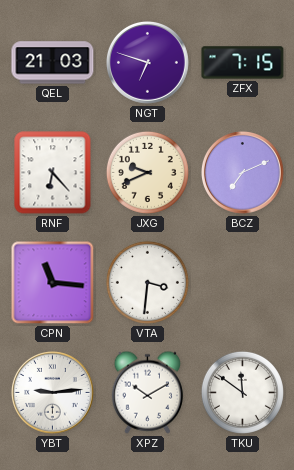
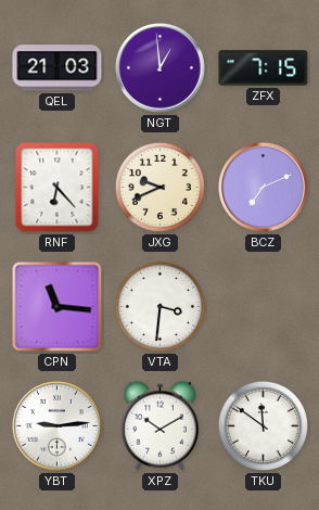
NGT: 6:48 -> 12:59 (159, 67)
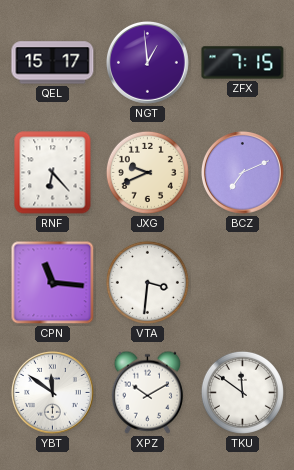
QEL: 21:03 -> 15:17 (53, 63)
YBT: 9:14 -> 11:51 (52, 392)
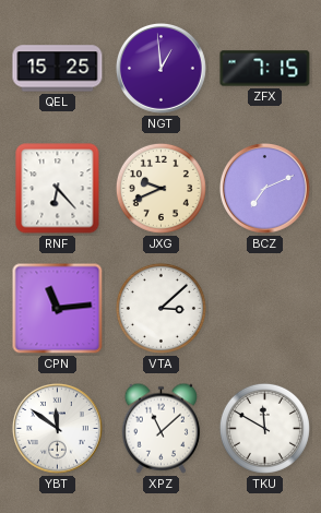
QEL: 15:17 -> 15:25 (58, 69)
CPN: 11:16 -> 11:14 (58, 309)
VTA: 3:31 -> 3:08 (160, 308)
XPZ: 10:10 -> 11:08 (160, 428)
TKU: 11:51 -> 11:50 (264, 428)
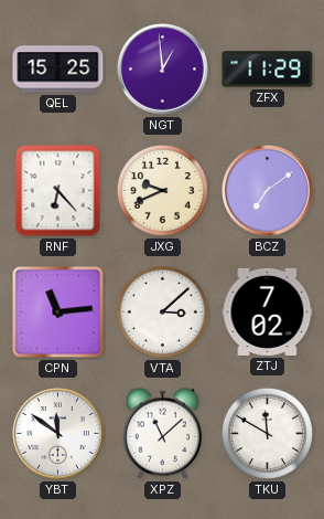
ZFX: 7:15 -> 11:29 (268, 70)
BCZ: 7:11 -> 7:09 (267, 190)
ZTJ: none -> 7:02 (268, 311)
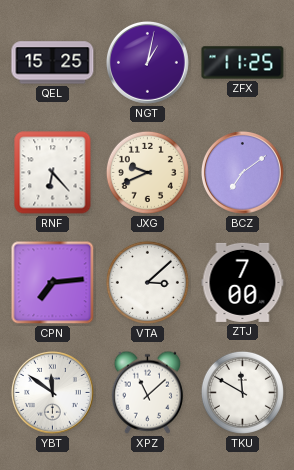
NGT: 12:59 -> 1:02 (147, 62)
ZFX: 11:29 -> 11:25 (243, 63)
CPN: 11:14 -> 7:14 (53, 283)
ZTJ: 7:02 -> 7:00 (243, 282)
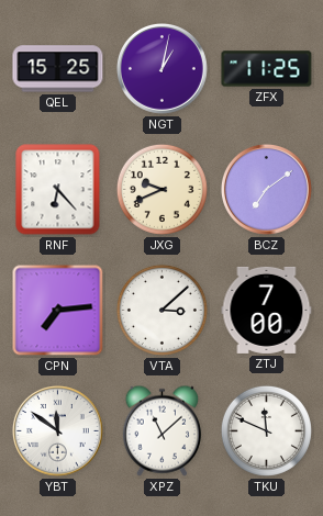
TKU: 11:50 -> 11:49 (266, 430)
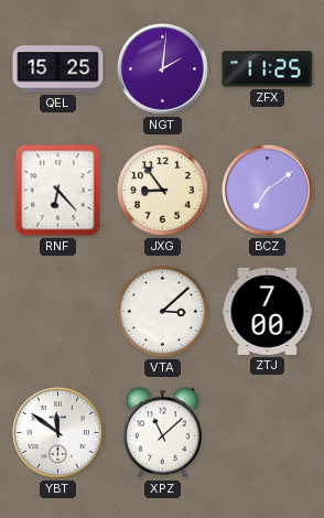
NGT: 1:02 -> 2:01 (162, 68)
JXG: 9:41 -> 8:54 (162, 190)
CPN: 7:14 -> none (58, 311)
TKU: 11:49 -> none (266, 430)
